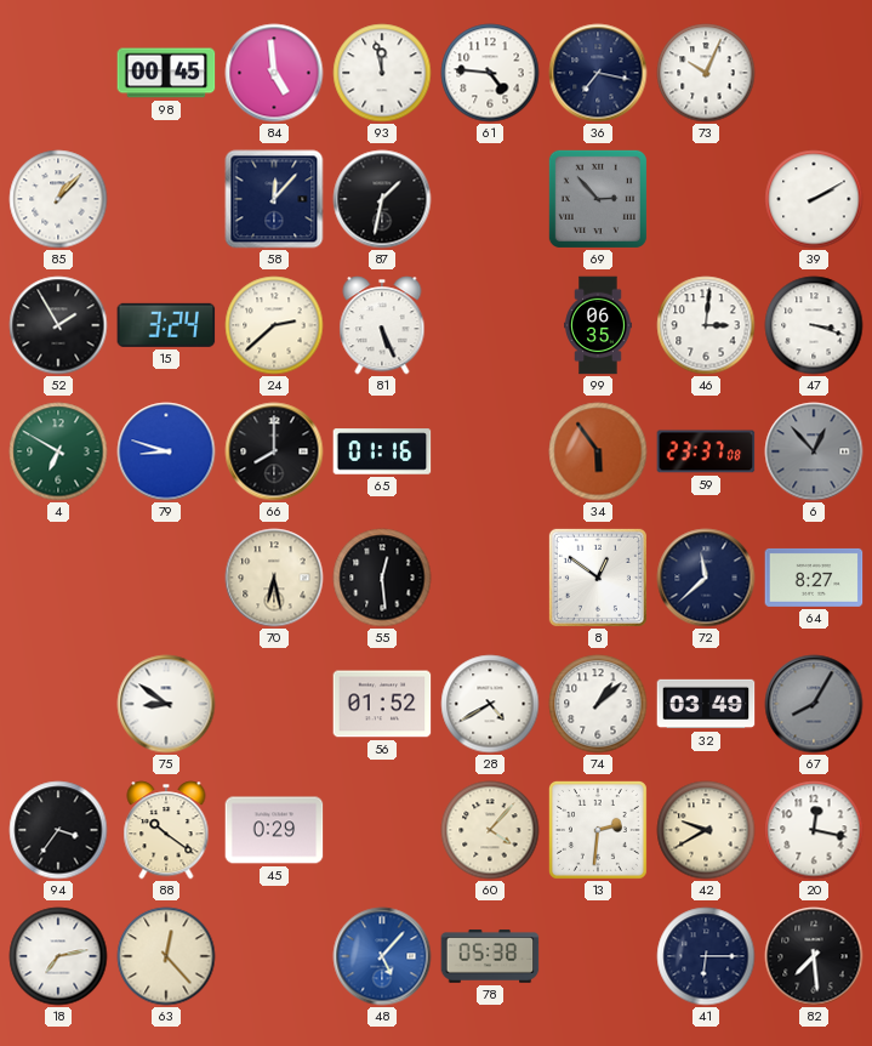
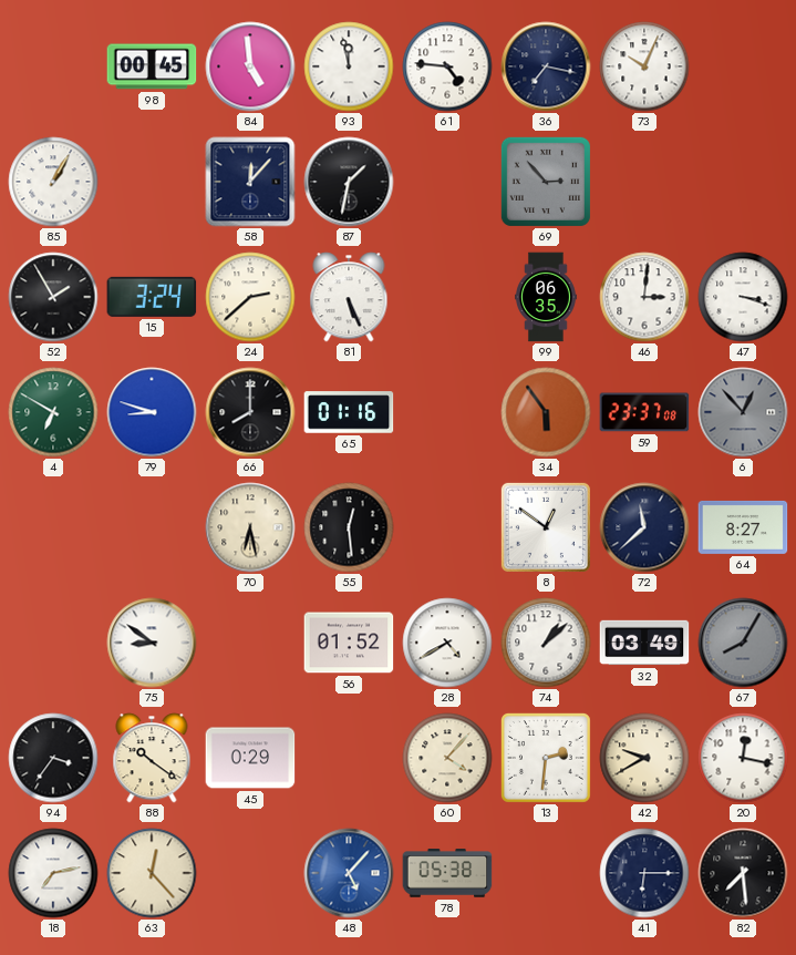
85: 1:07 -> 1:05 (53, 182)
39: 2:10 -> none (814, 199)
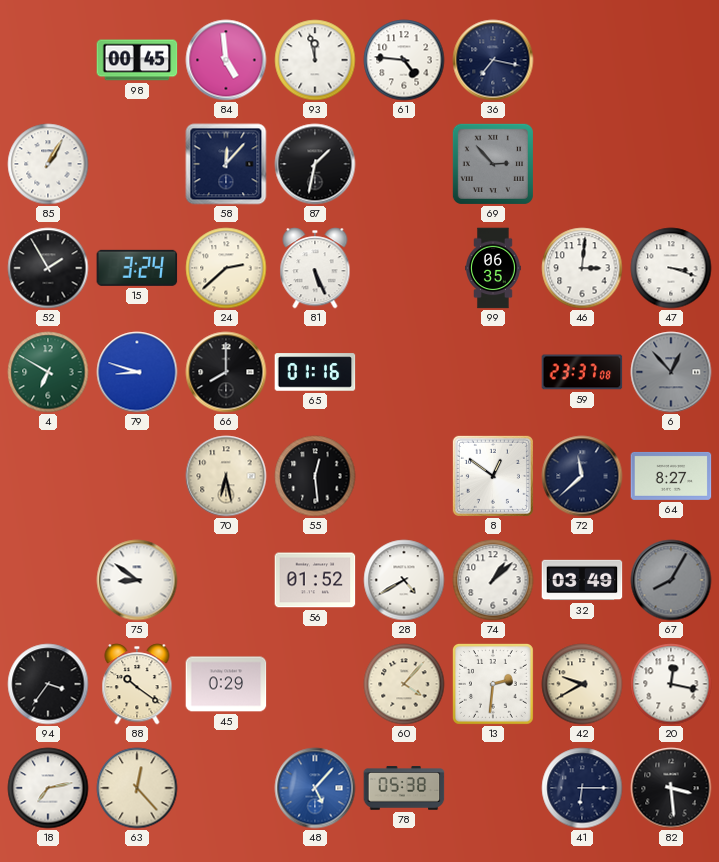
73: 10:04 -> none (644, 66)
34: 5:54 -> none (546, 412)
82: 7:29 -> 3:29 (671, 788)
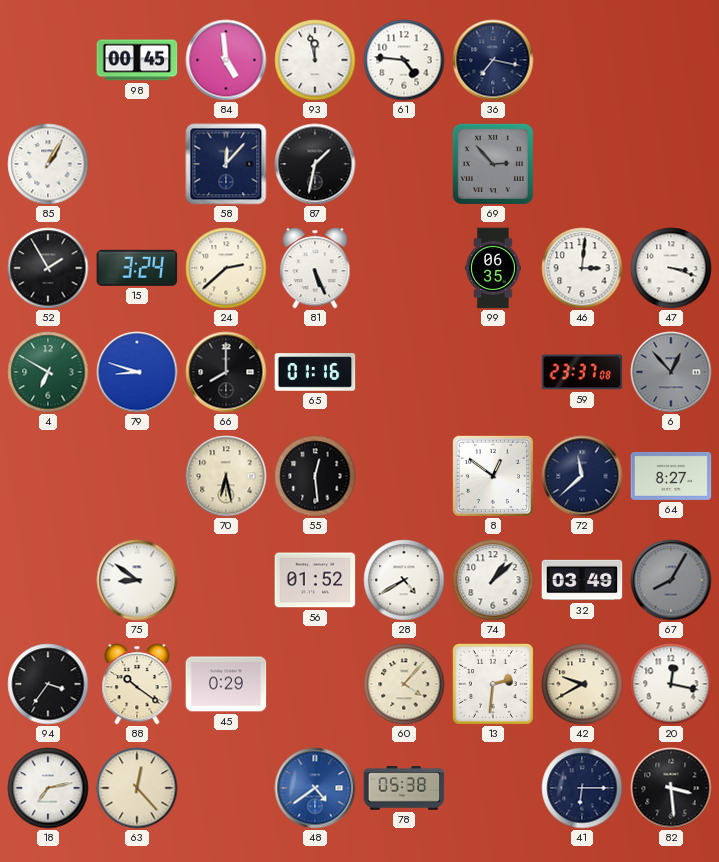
48: 5:07 -> 4:39 (315, 788)
